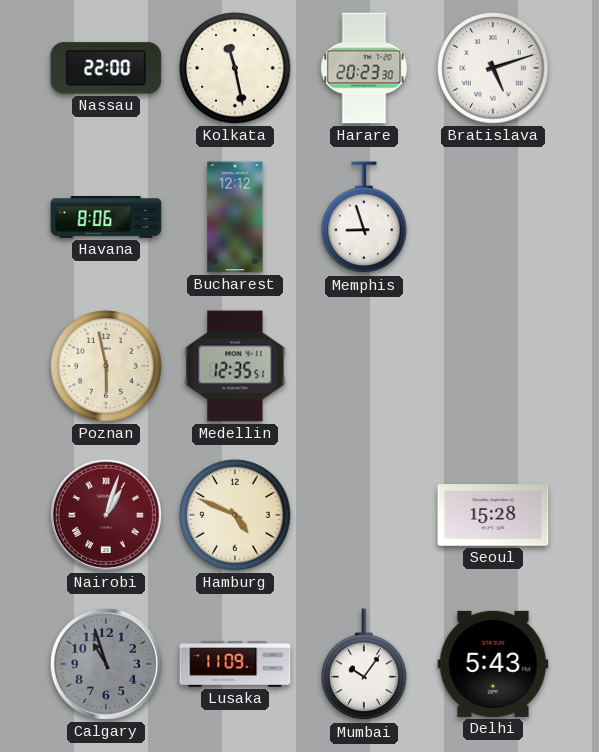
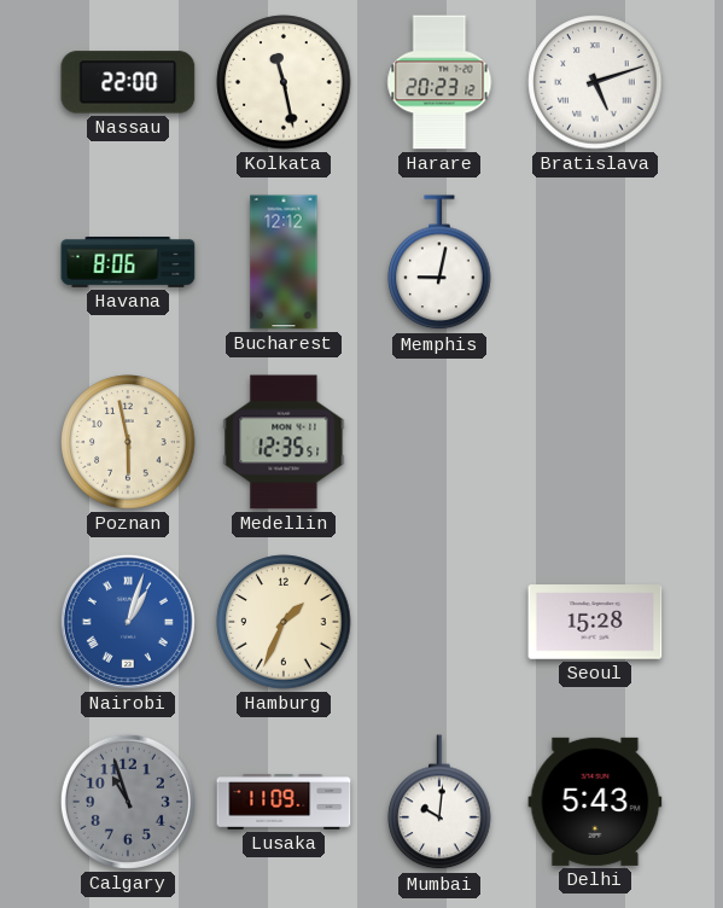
Harare: 20:23:30 -> 20:23:12 (439, 82)
Memphis: 8:57 -> 9:02 (439, 263)
Nairobi dial: burgundy -> blue (128, 622)
Hamburg: 4:49 -> 1:34 (284, 622)
Mumbai: 10:06 -> 10:01 (439, 803)
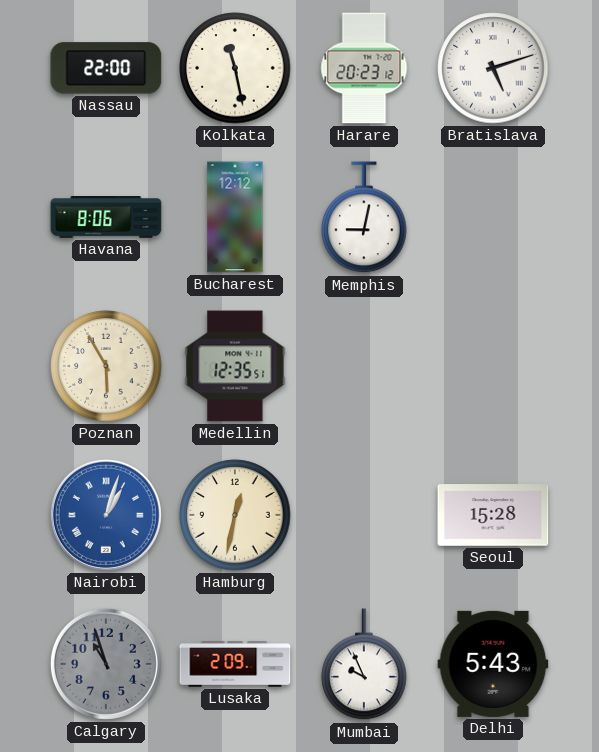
Poznan: 5:58 -> 5:55 (106, 366)
Hamburg: 1:34 -> 12:32 (235, 515)
Lusaka: 11:09 -> 2:09 (235, 665)
Mumbai: 10:01 -> 9:56 (364, 665)
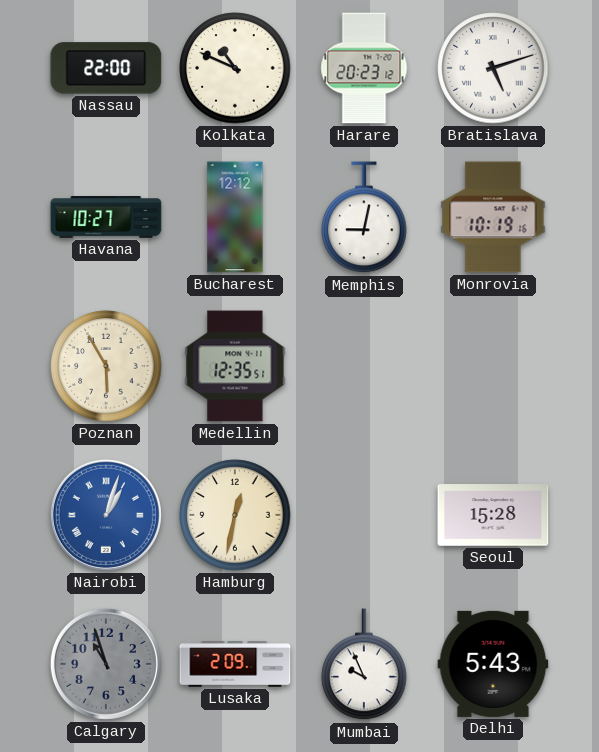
Kolkata: 11:28 -> 10:49 (235, 68)
Havana: 8:06 -> 10:27 (106, 217)
Monrovia: none -> 10:19 (493, 217)
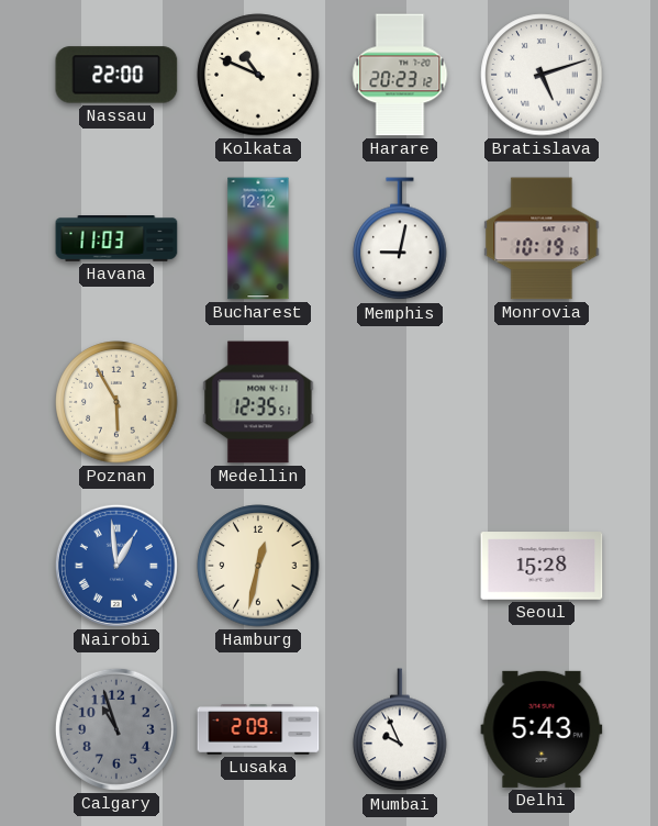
Havana: 10:27 -> 11:03 (116, 238)
Nairobi: 1:03 -> 12:59 (116, 566)
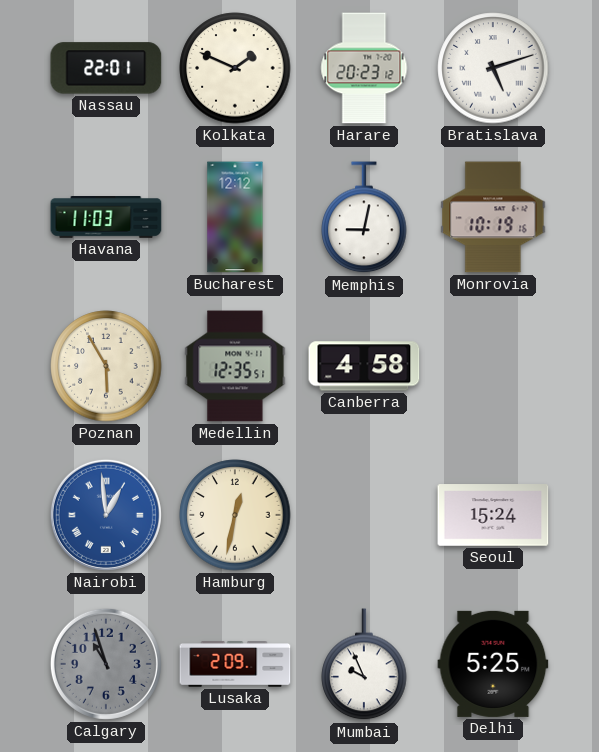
Nassau: 22:00 -> 22:01 (106, 68)
Kolkata: 10:49 -> 1:49 (235, 68)
Canberra: none -> 4:58 (364, 366)
Seoul: 15:28 -> 15:24 (493, 515)
Delhi: 5:43 -> 5:25 (493, 664)
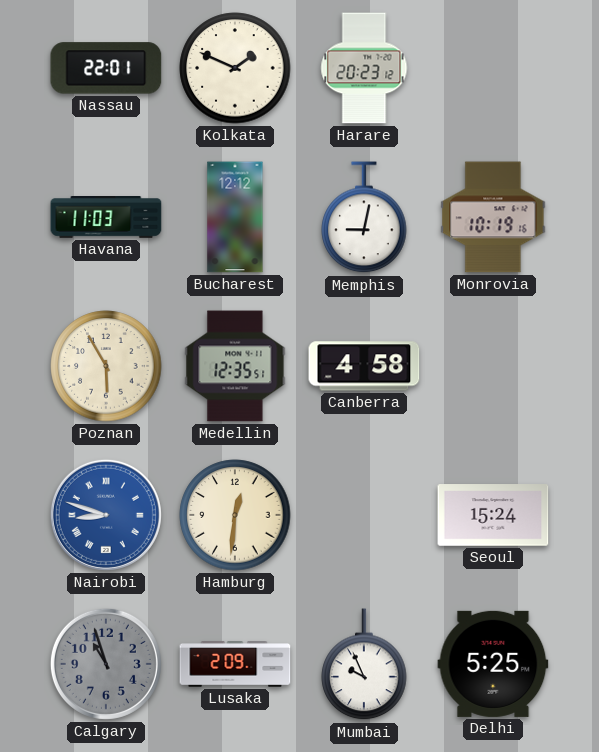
Bratislava: 5:12 -> none (493, 68)
Nairobi: 12:59 -> 8:48 (106, 515)
Hamburg: 12:32 -> 12:31 (235, 515)
